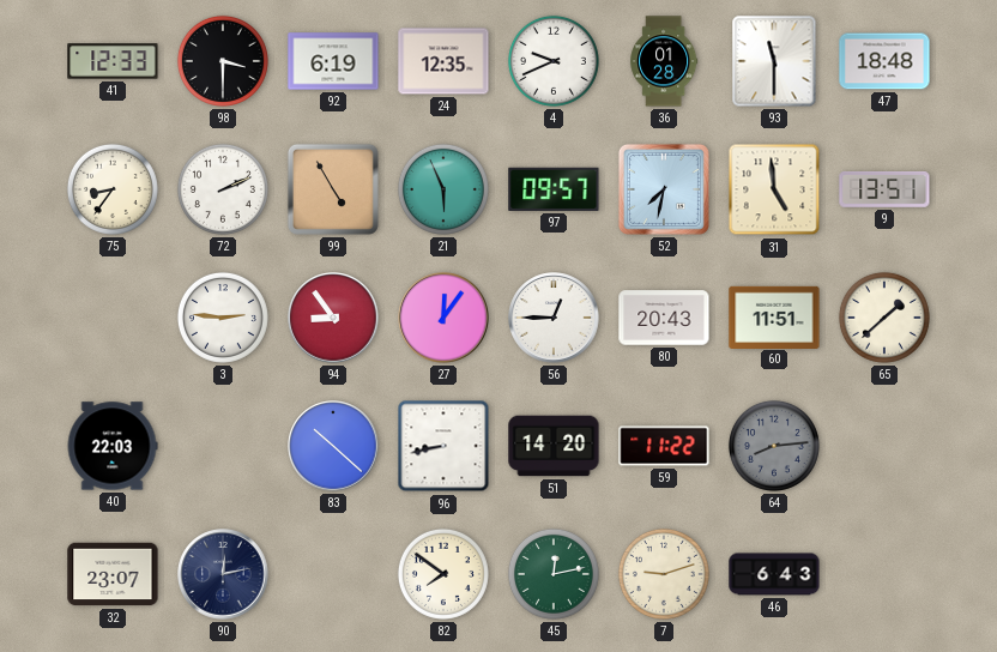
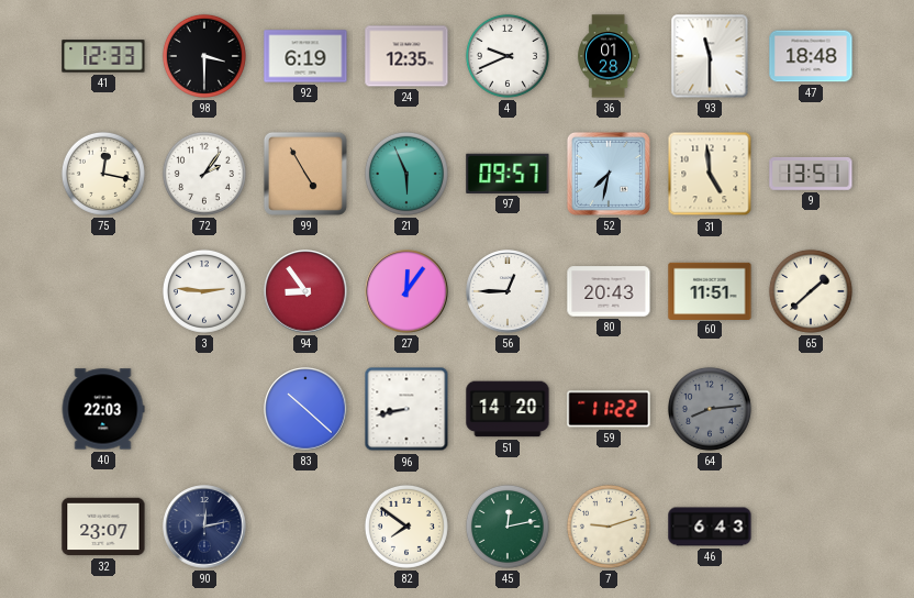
75: 8:36 -> 12:17 (103, 174)
72: 2:11 -> 2:06 (204, 174)
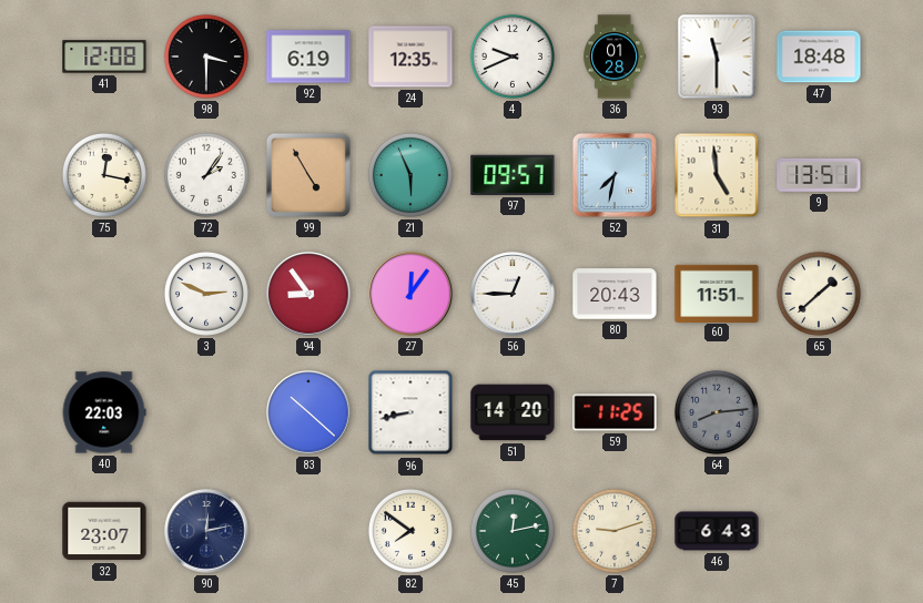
41: 12:33 -> 12:08 (104, 57)
3: 2:46 -> 2:49 (206, 294)
59: 11:22 -> 11:25 (615, 412)
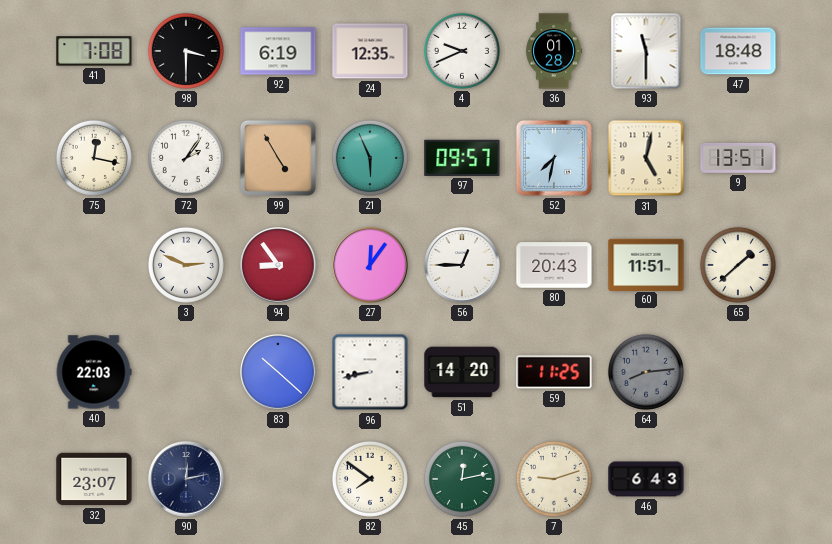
41: 12:08 -> 7:08 (94, 51)
31: 4:59 -> 5:02 (646, 158)
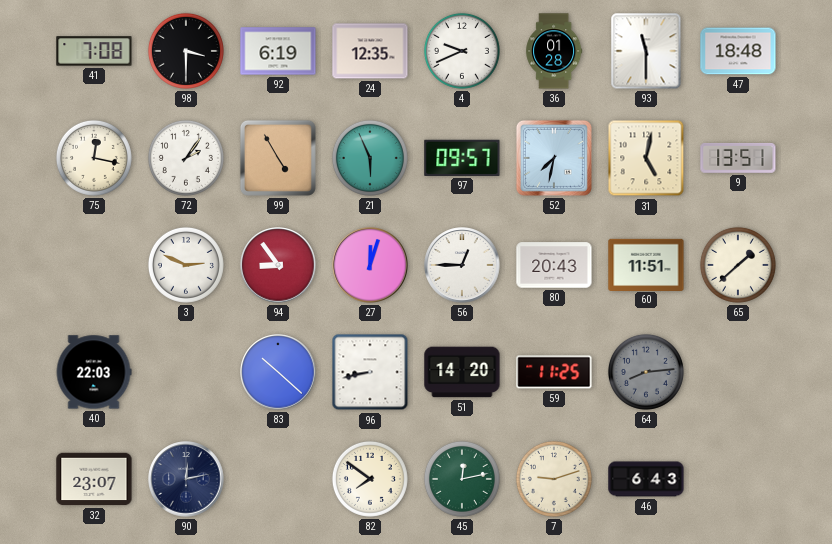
27: 12:06 -> 12:03 (370, 265)
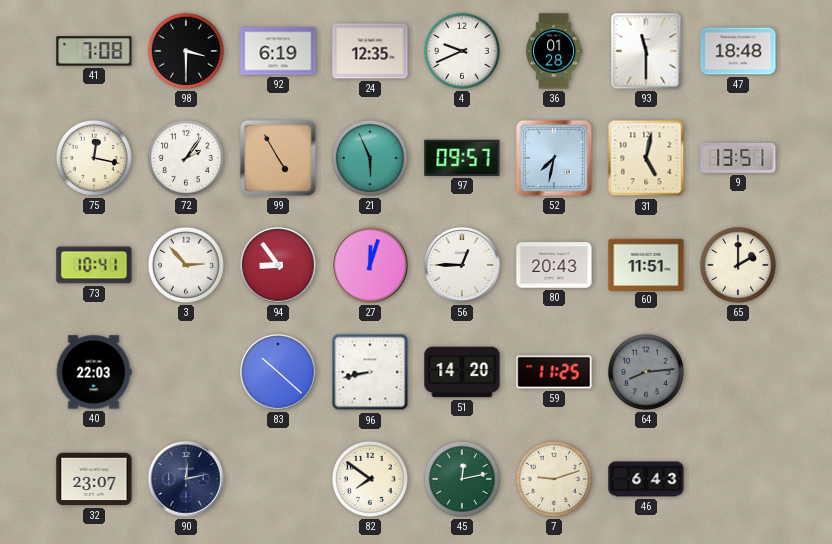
73: none -> 10:41 (94, 265)
3: 2:49 -> 2:53 (186, 265)
65: 1:38 -> 2:00 (738, 265)
